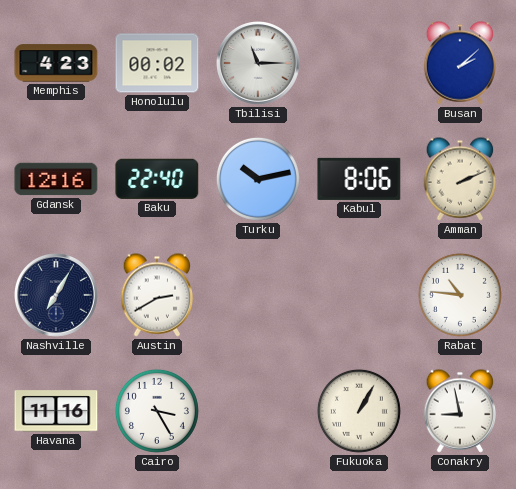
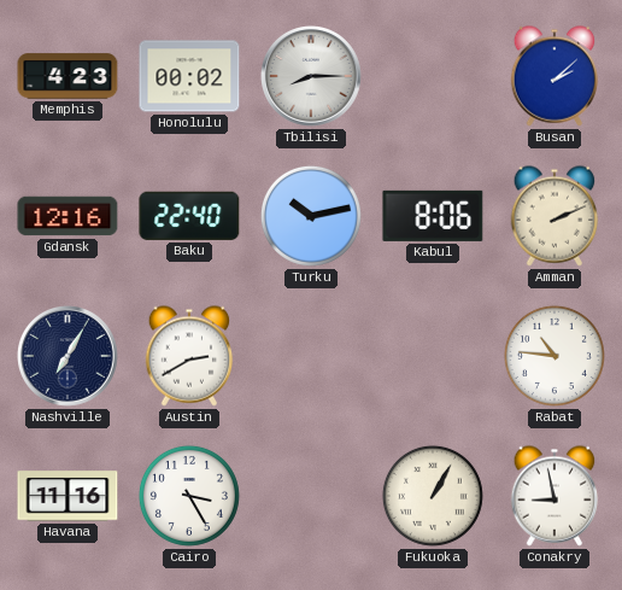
Tbilisi: 11:15 -> 8:15 (312, 77)
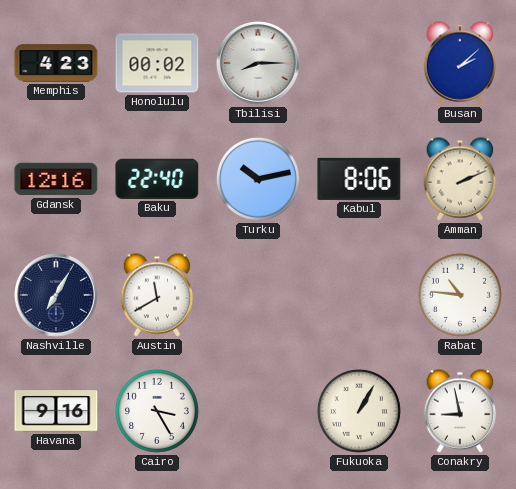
Austin: 2:40 -> 11:40 (157, 295)
Havana: 11:16 -> 9:16 (56, 411)
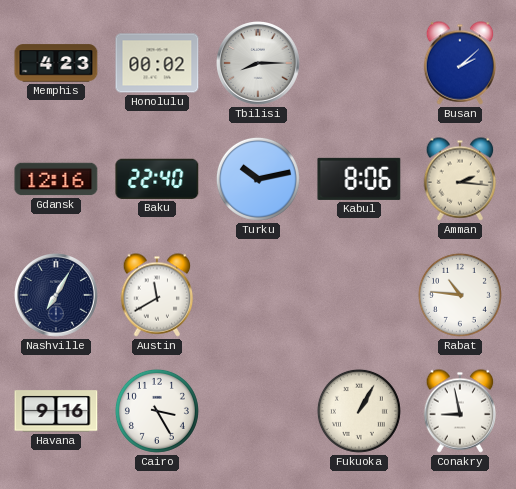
Amman: 2:11 -> 2:16 (460, 179)
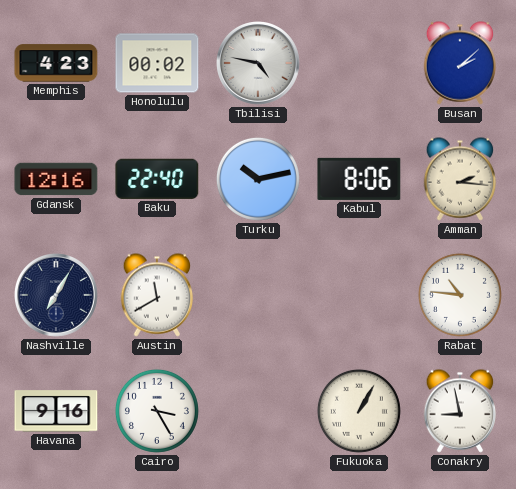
Tbilisi: 8:15 -> 4:47 (259, 64)
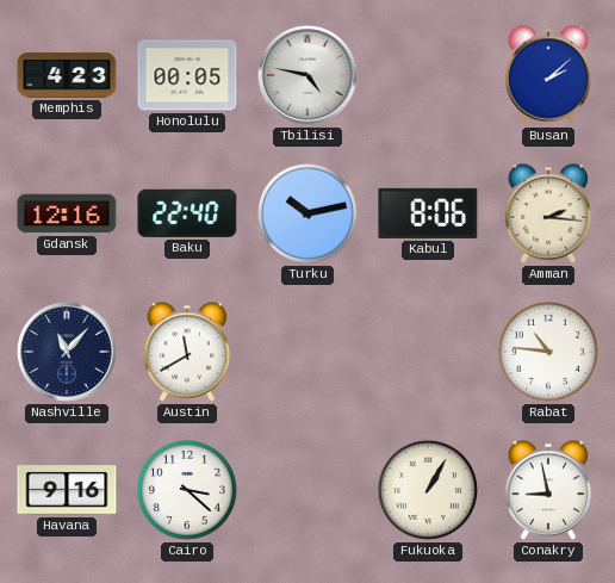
Honolulu: 00:02 -> 00:05 (187, 75)
Nashville: 7:05 -> 11:07 (68, 353)
Cairo: 3:25 -> 3:22 (187, 490)
